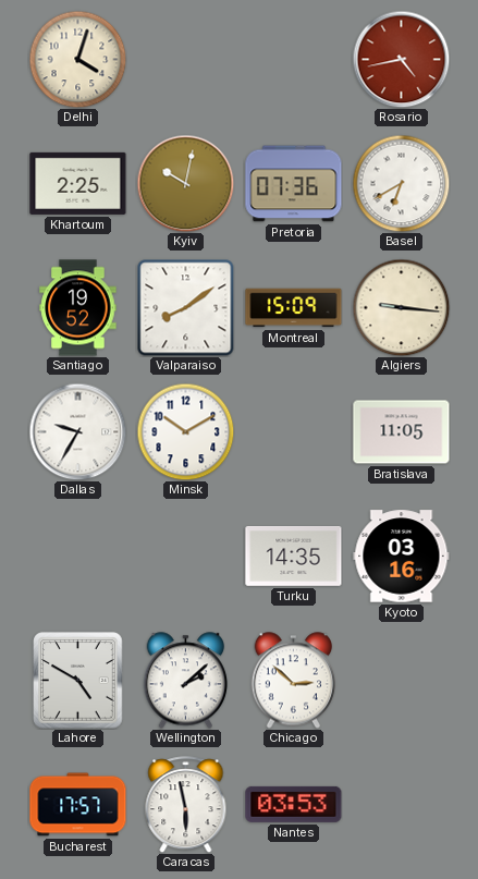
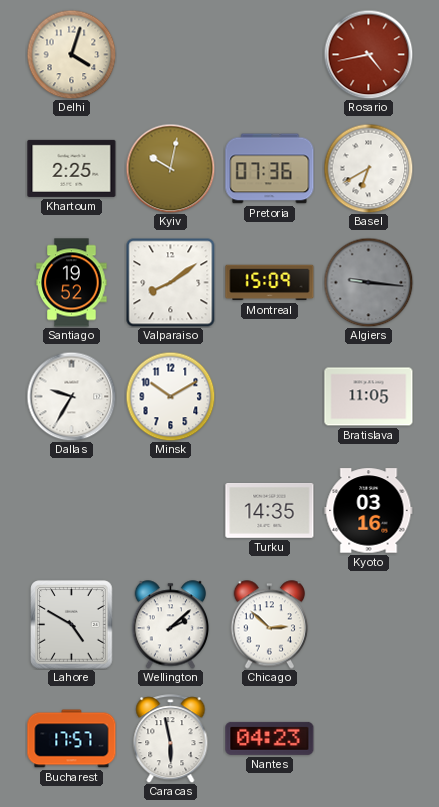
Algiers dial: cream -> grey (368, 282)
Nantes: 03:53 -> 04:23 (270, 738)
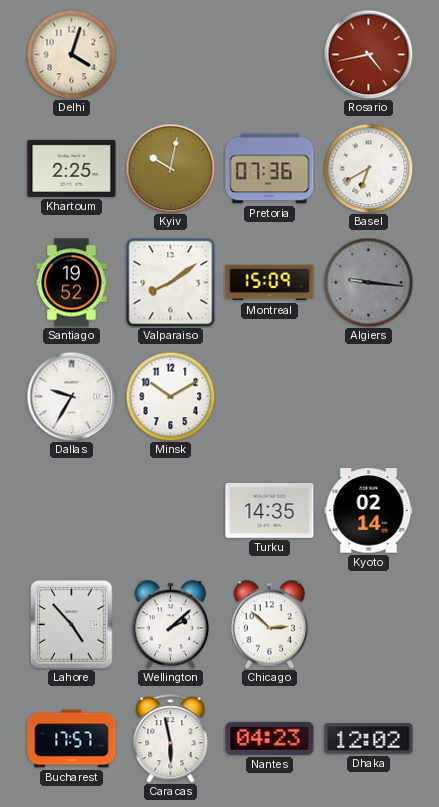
Bratislava: 11:05 -> none (369, 397)
Kyoto: 03:16 -> 02:14 (369, 511)
Lahore: 4:50 -> 4:53 (72, 625)
Dhaka: none -> 12:02 (369, 739)
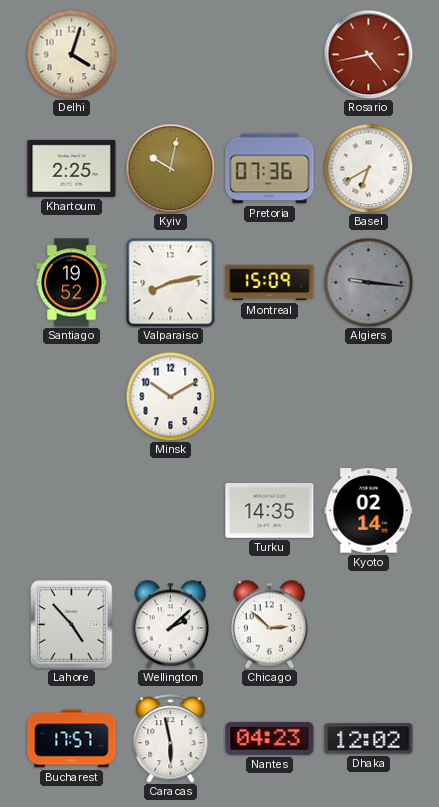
Valparaiso: 8:09 -> 8:13 (170, 283)
Dallas: 9:35 -> none (71, 396)
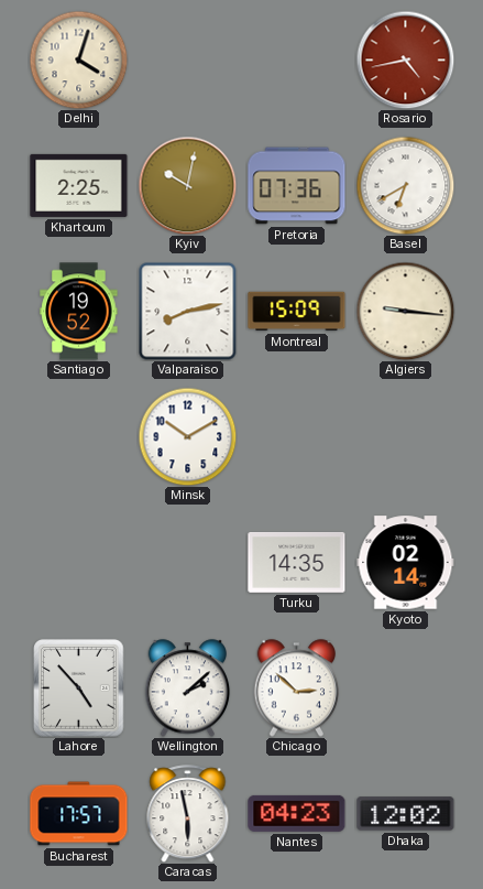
Algiers dial: grey -> cream (405, 311)
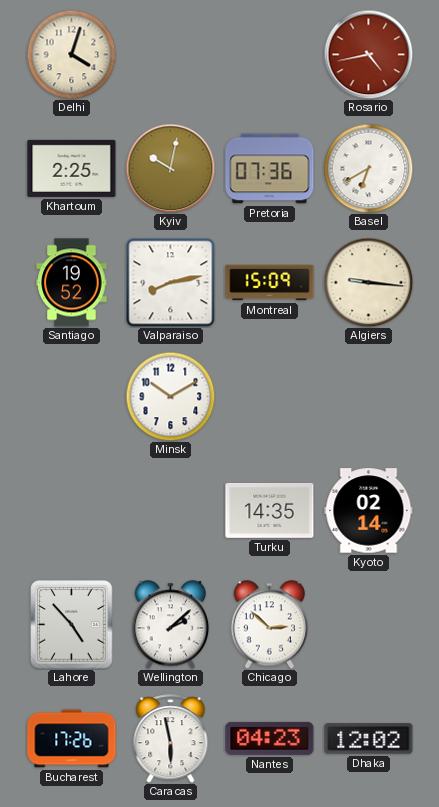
Bucharest: 17:57 -> 17:26 (72, 739)
